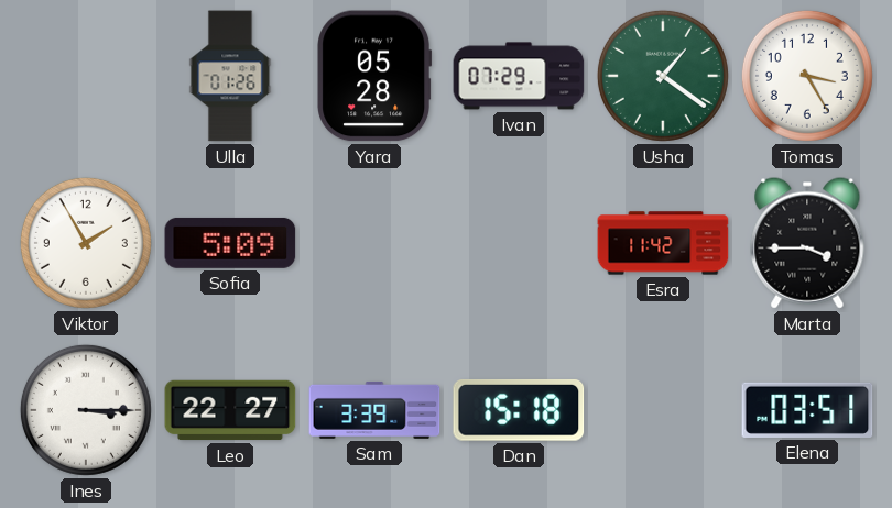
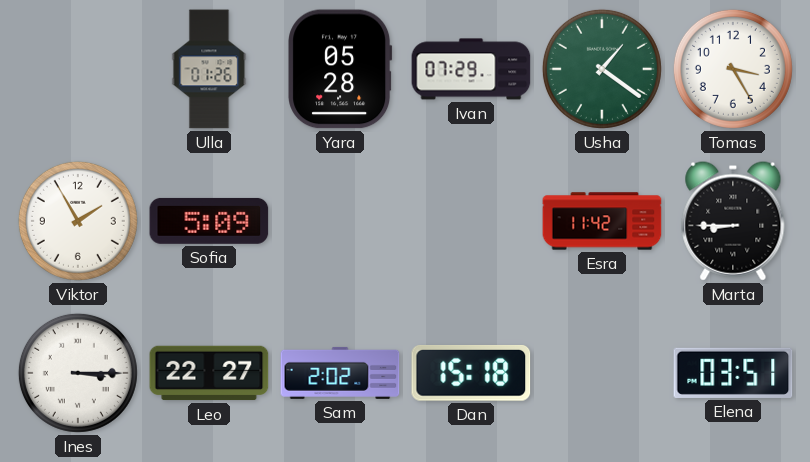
Marta: 3:45 -> 8:45 (733, 221)
Sam: 3:39 -> 2:02 (340, 373)
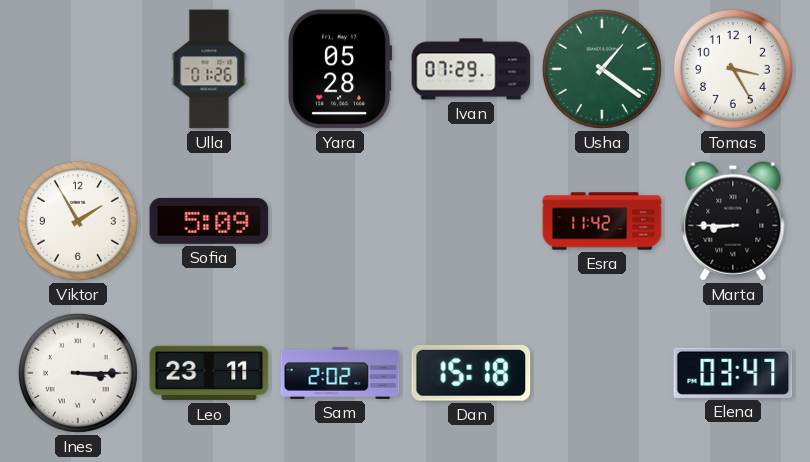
Leo: 22:27 -> 23:11 (209, 373)
Elena: 03:51 -> 03:47 (733, 373)
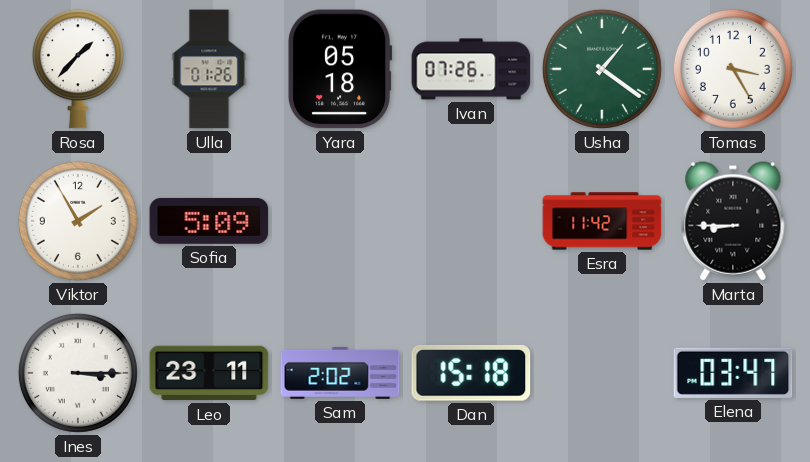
Rosa: none -> 1:37 (78, 69)
Yara: 05:28 -> 05:18 (340, 69)
Ivan: 07:29 -> 07:26 (471, 69)
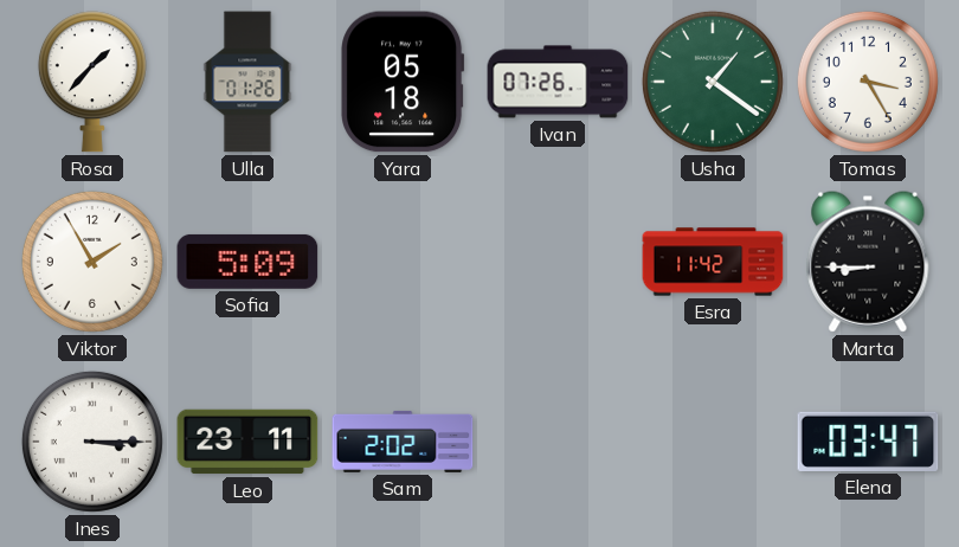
Dan: 15:18 -> none (471, 373)
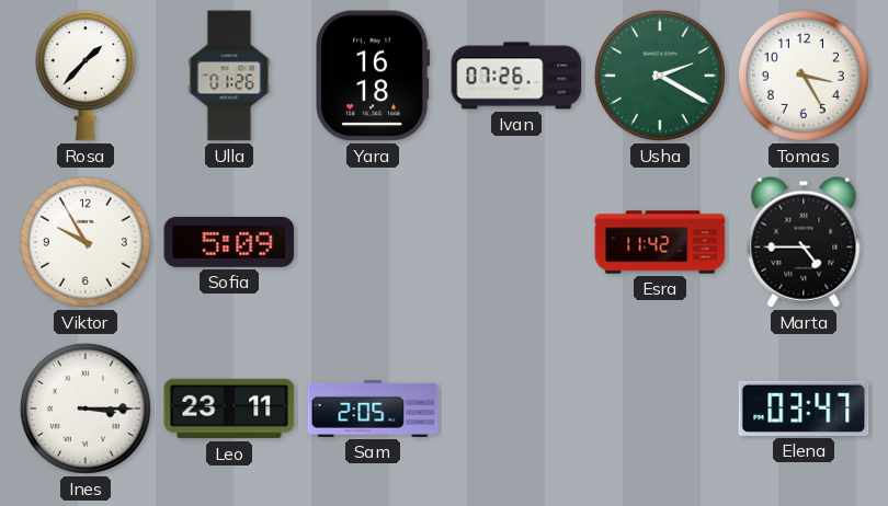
Yara: 05:18 -> 16:18 (373, 76)
Usha: 1:21 -> 2:20 (660, 76)
Viktor: 1:55 -> 9:55 (86, 242)
Marta: 8:45 -> 4:45 (804, 242)
Sam: 2:02 -> 2:05 (373, 409)
